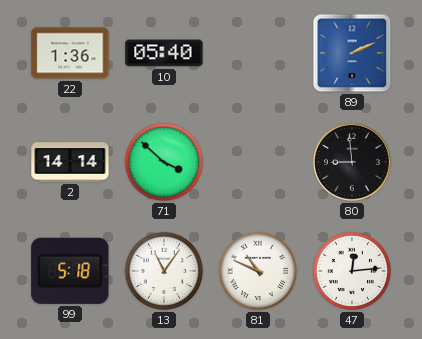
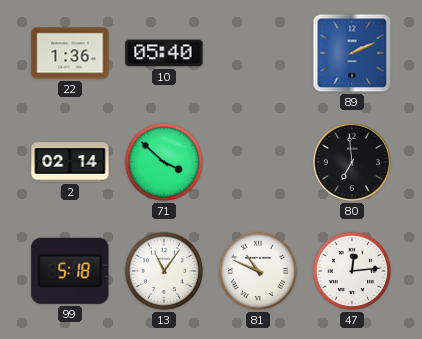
2: 14:14 -> 02:14 (70, 162)
80: 8:59 -> 6:59 (352, 162)
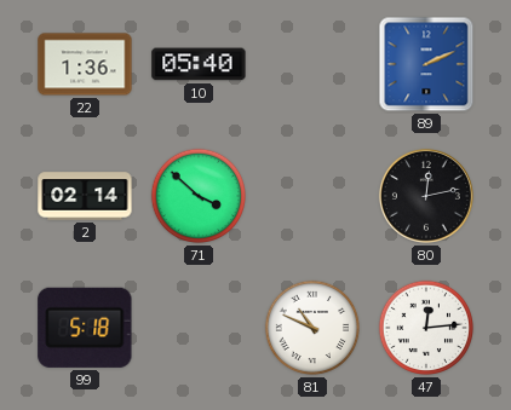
80: 6:59 -> 12:13 (426, 196)
13: 11:06 -> none (164, 271)
